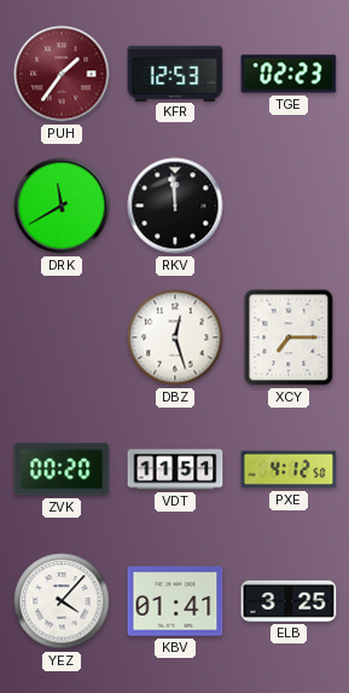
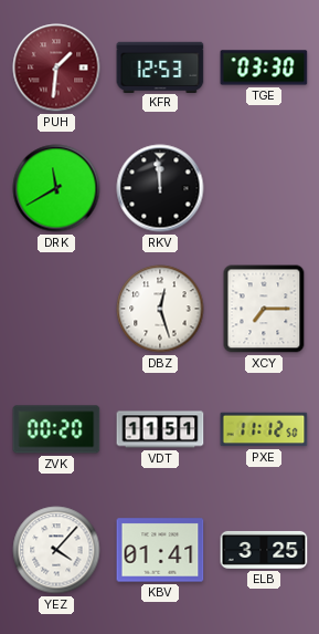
PUH: 1:36 -> 1:31 (56, 67)
TGE: 02:23 -> 03:30 (264, 67)
PXE: 4:12 -> 11:12 (264, 429)
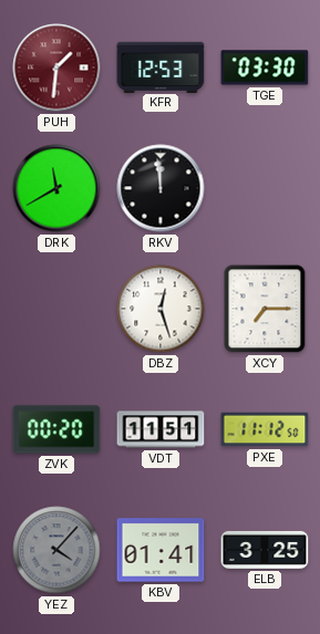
YEZ dial: white -> grey (56, 550)
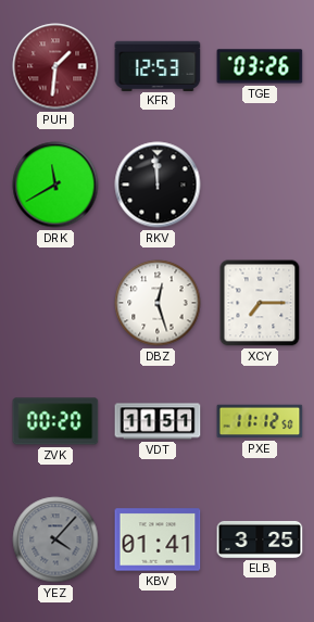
TGE: 03:30 -> 03:26 (260, 66)
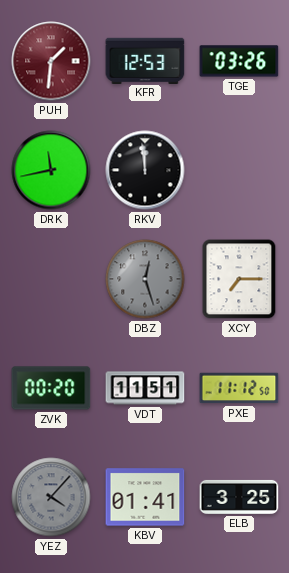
DRK: 11:40 -> 11:43 (51, 170)
DBZ dial: white -> grey (145, 279)
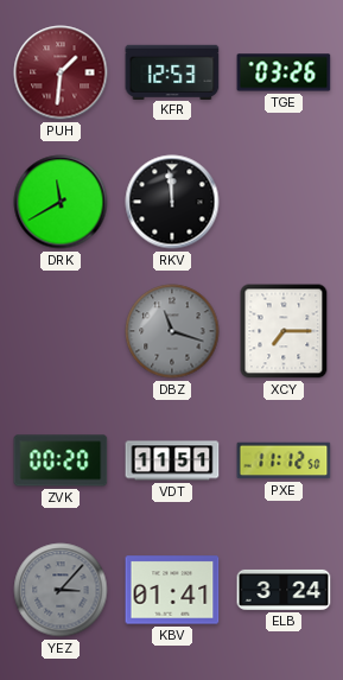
DRK: 11:43 -> 11:40 (61, 202)
DBZ: 12:27 -> 11:18 (172, 331)
YEZ: 4:07 -> 3:07 (61, 590)
ELB: 3:25 -> 3:24 (284, 590)
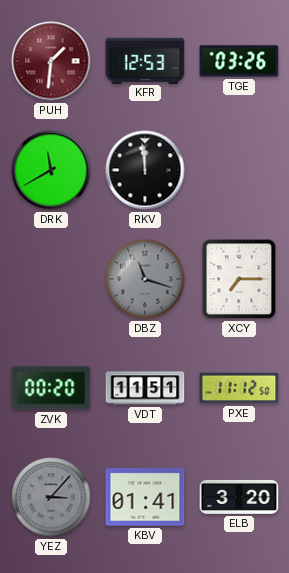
ELB: 3:24 -> 3:20 (239, 497)
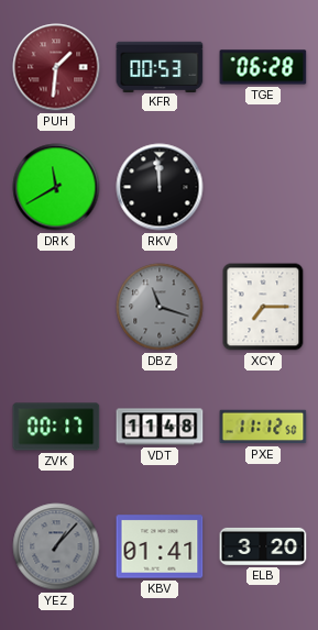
KFR: 12:53 -> 00:53 (160, 66)
TGE: 03:26 -> 06:28 (263, 67)
ZVK: 00:20 -> 00:17 (56, 427)
VDT: 11:51 -> 11:48 (160, 427)
YEZ: 3:07 -> 1:07 (56, 546)
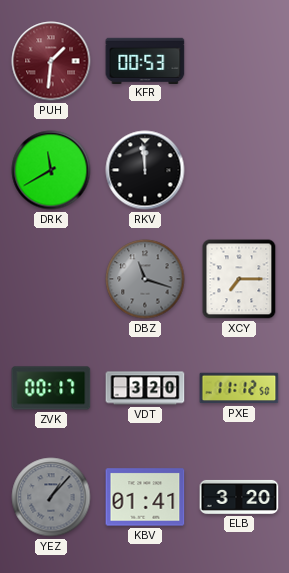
TGE: 06:28 -> none (263, 67)
VDT: 11:48 -> 3:20 (145, 388)
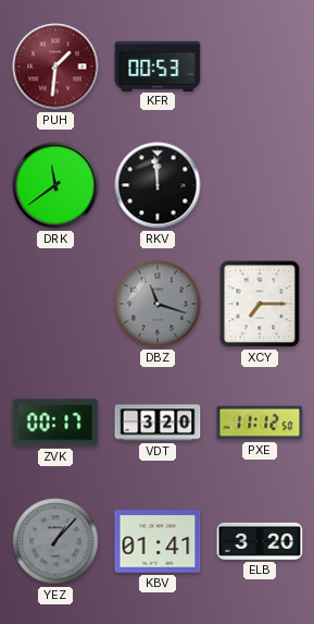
DRK: 11:40 -> 11:39 (55, 185)
